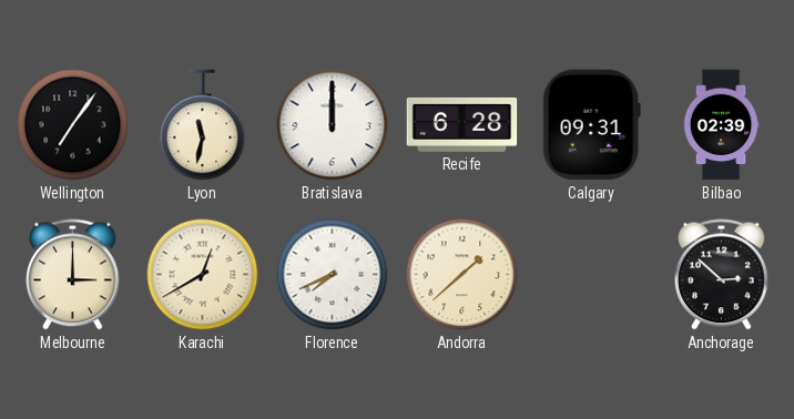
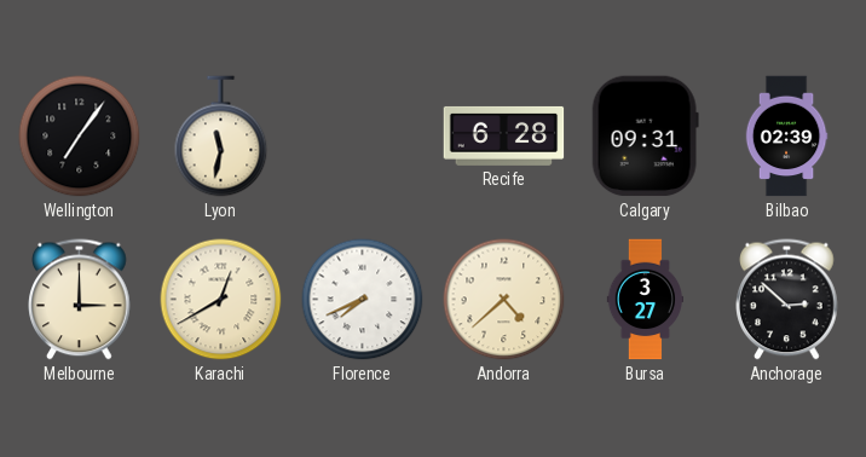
Bratislava: 12:00 -> none (333, 125)
Andorra: 1:38 -> 4:38 (504, 300)
Bursa: none -> 3:27 (645, 300)
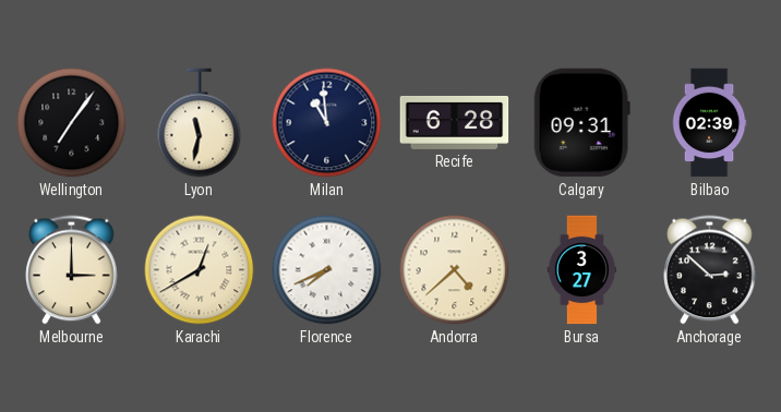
Milan: none -> 10:59 (327, 123)
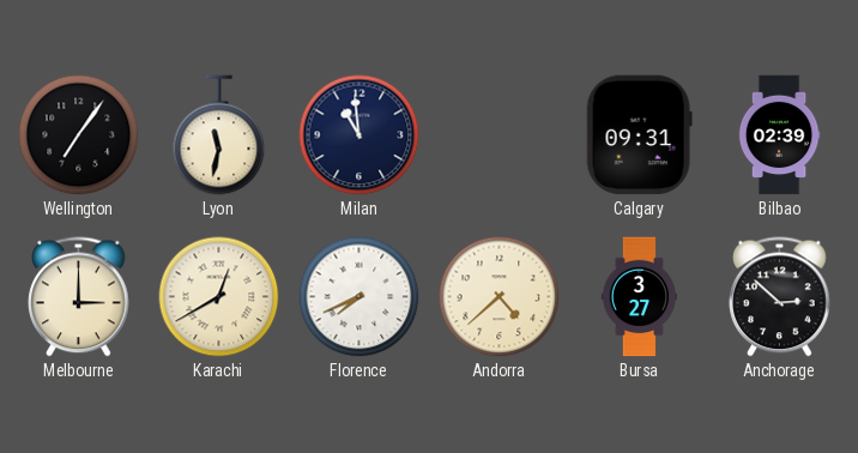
Recife: 6:28 -> none (455, 122)
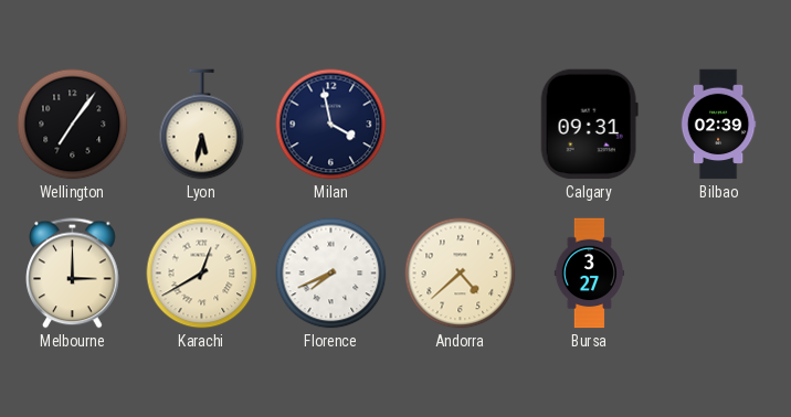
Lyon: 11:32 -> 5:32 (202, 125)
Milan: 10:59 -> 3:58 (331, 125)
Anchorage: 2:52 -> none (780, 297)
